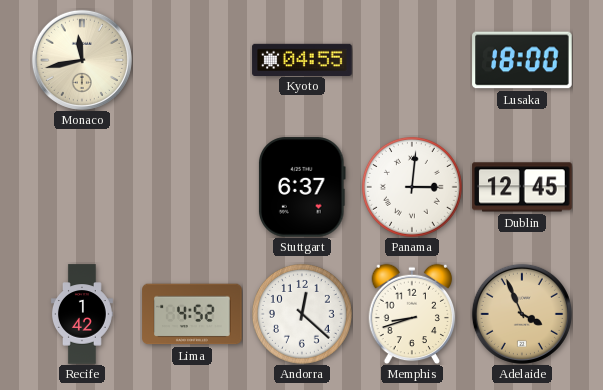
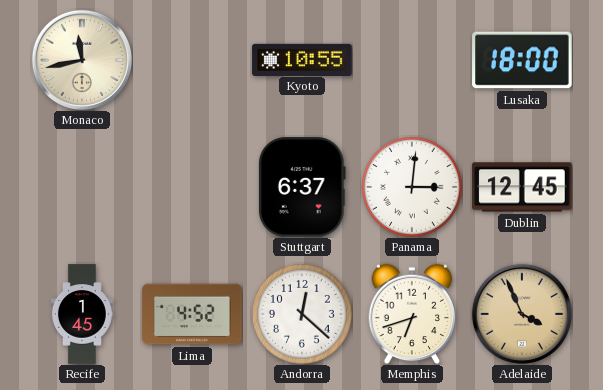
Kyoto: 04:55 -> 10:55 (302, 59)
Recife: 1:42 -> 1:45 (82, 314)
Memphis: 8:42 -> 6:42 (412, 314)
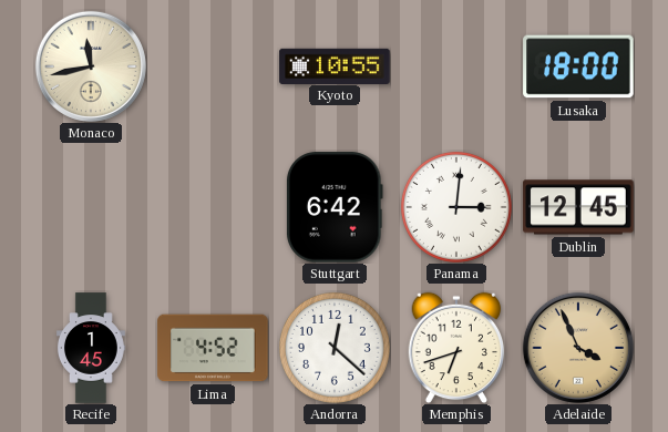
Stuttgart: 6:37 -> 6:42 (335, 207)
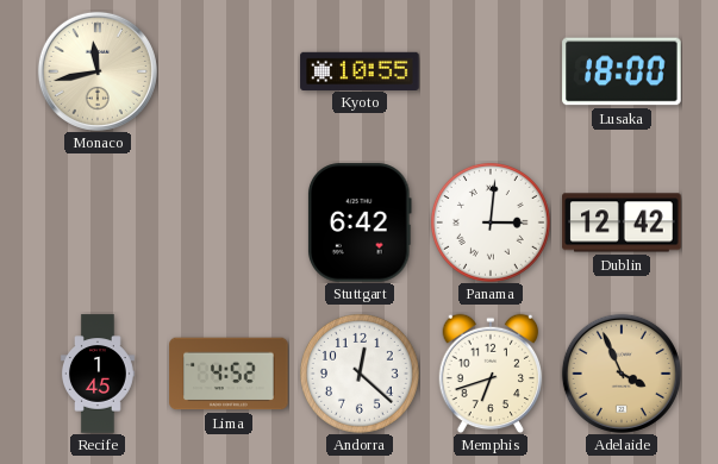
Dublin: 12:45 -> 12:42 (622, 222)
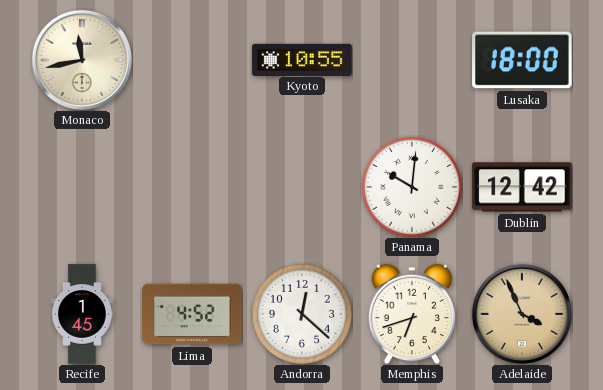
Stuttgart: 6:42 -> none (360, 222)
Panama: 3:01 -> 10:01 (412, 187)
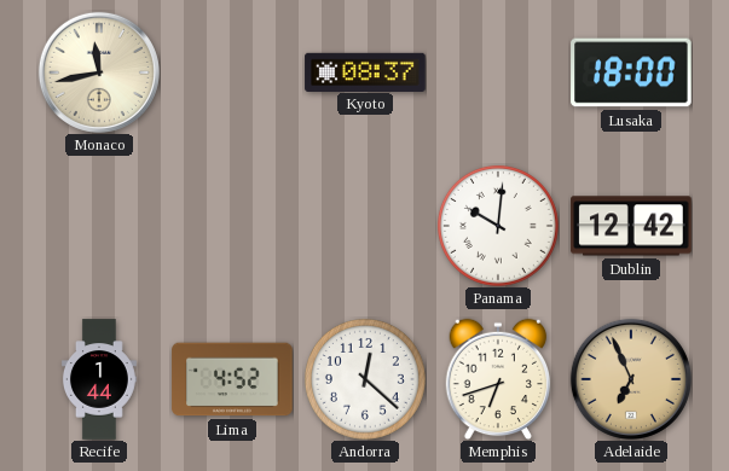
Kyoto: 10:55 -> 08:37 (365, 71)
Recife: 1:45 -> 1:44 (99, 379)
Adelaide: 3:56 -> 6:56 (631, 379)
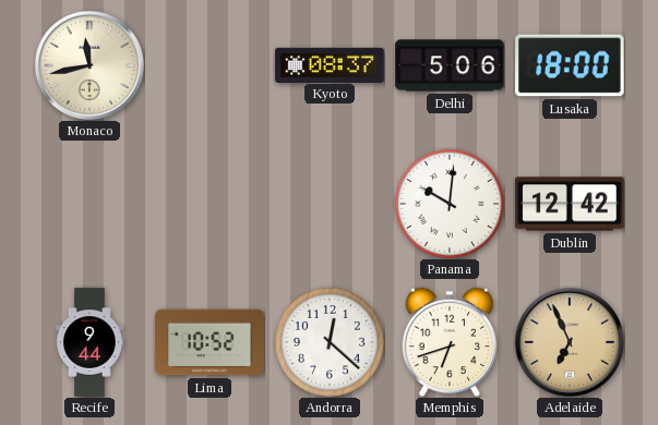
Delhi: none -> 5:06 (450, 65)
Recife: 1:44 -> 9:44 (89, 342)
Lima: 4:52 -> 10:52 (210, 342)
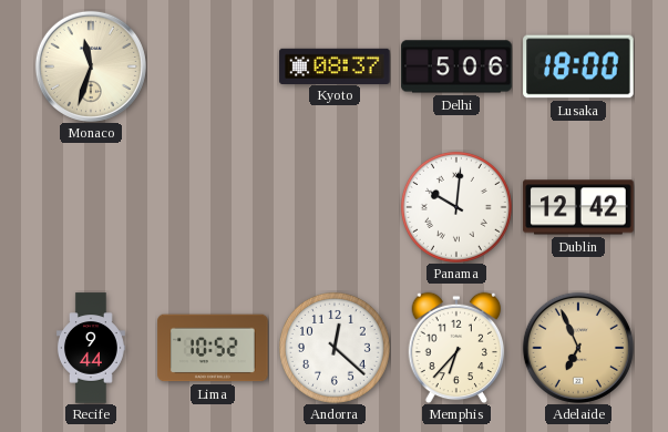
Monaco: 11:43 -> 11:33 (91, 66)
Memphis: 6:42 -> 6:37 (456, 348)
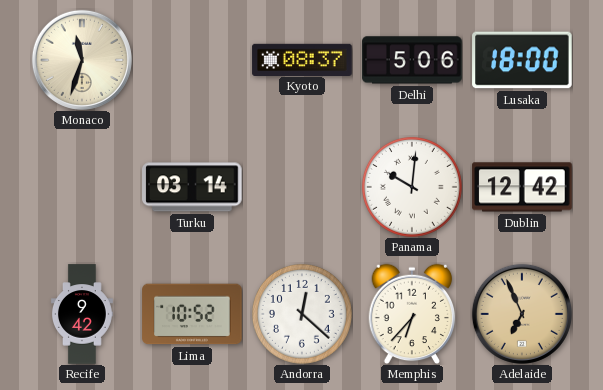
Turku: none -> 03:14 (192, 187)
Recife: 9:44 -> 9:42 (82, 314)
